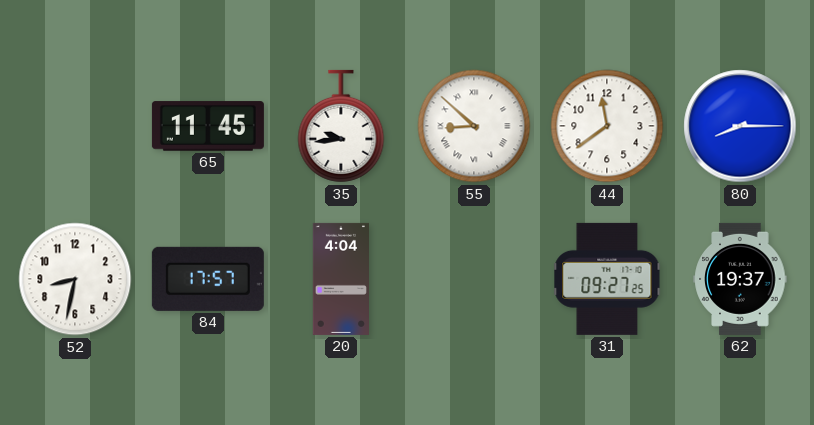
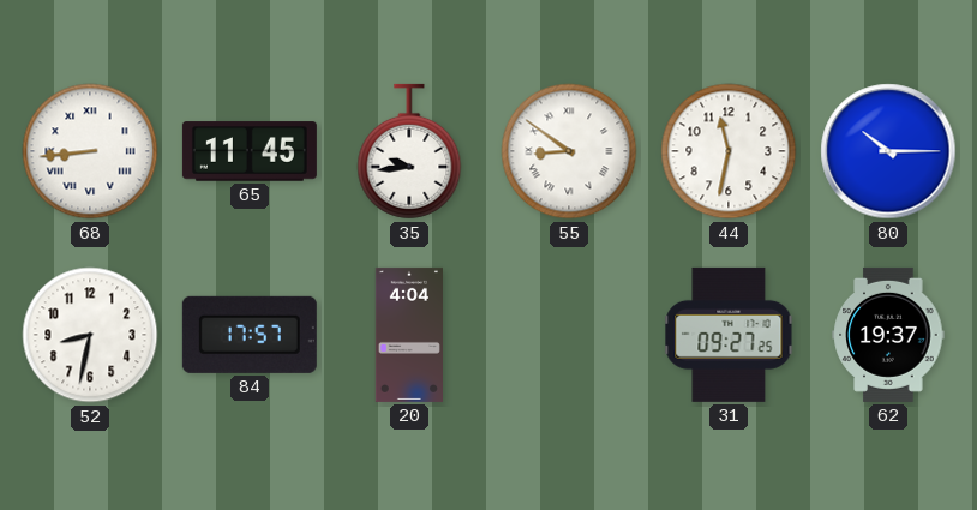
68: none -> 8:44 (90, 151)
55: 8:52 -> 8:51 (569, 151)
44: 11:39 -> 11:32 (729, 151)
80: 8:15 -> 10:15 (888, 151)
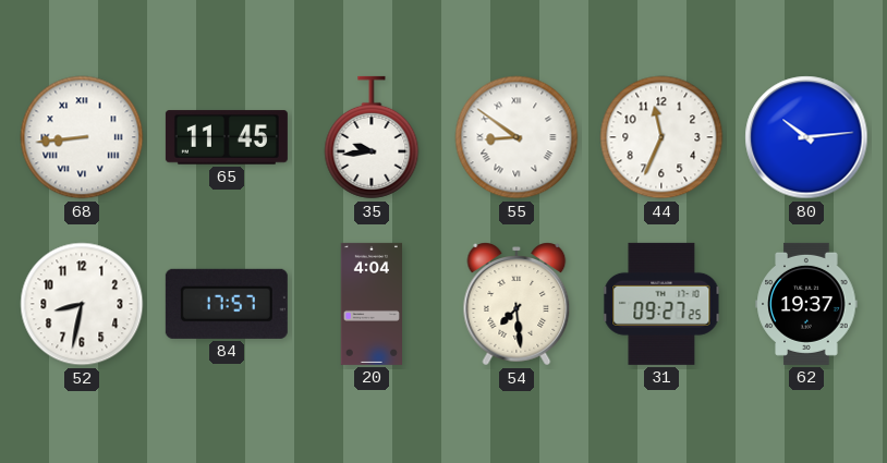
44: 11:32 -> 11:34 (661, 137)
80: 10:15 -> 10:14 (806, 137)
54: none -> 7:29 (517, 304)
